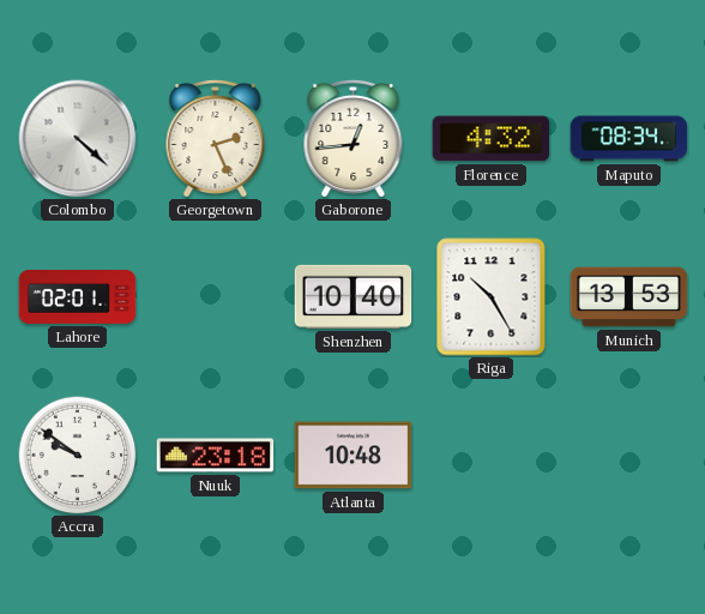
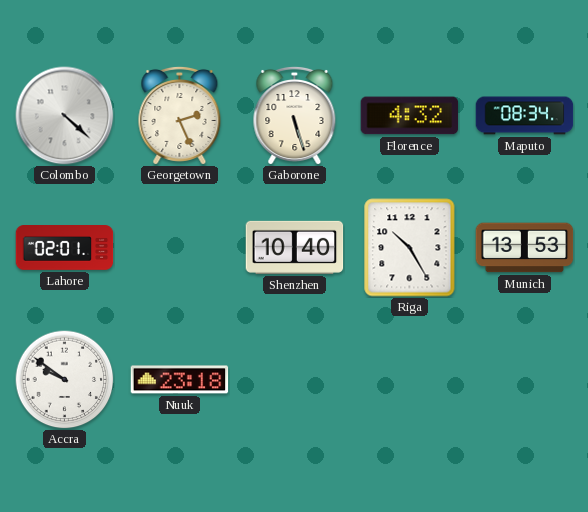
Gaborone: 12:44 -> 5:27 (295, 115)
Atlanta: 10:48 -> none (354, 456)
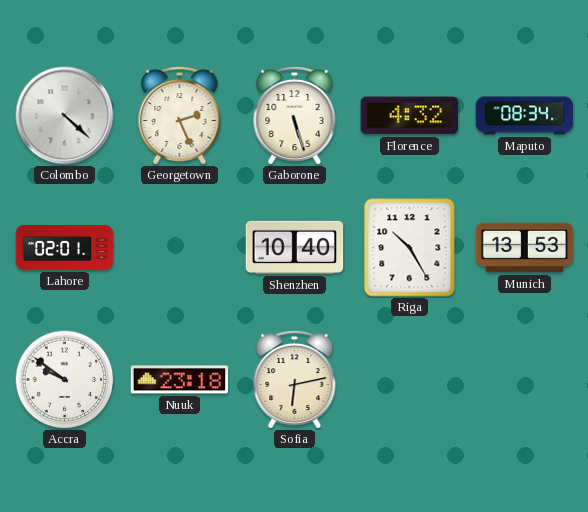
Sofia: none -> 6:13 (295, 379)
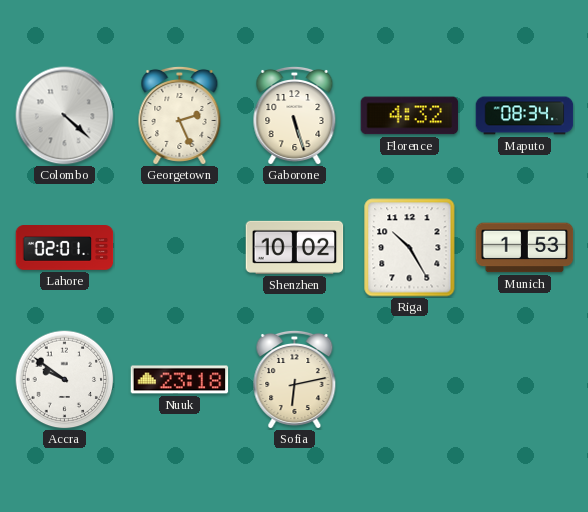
Shenzhen: 10:40 -> 10:02 (295, 247)
Munich: 13:53 -> 1:53 (525, 248)
